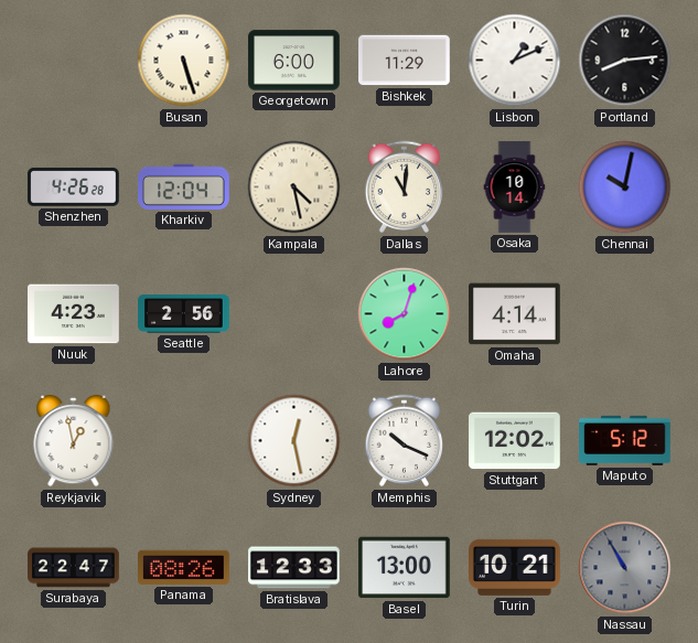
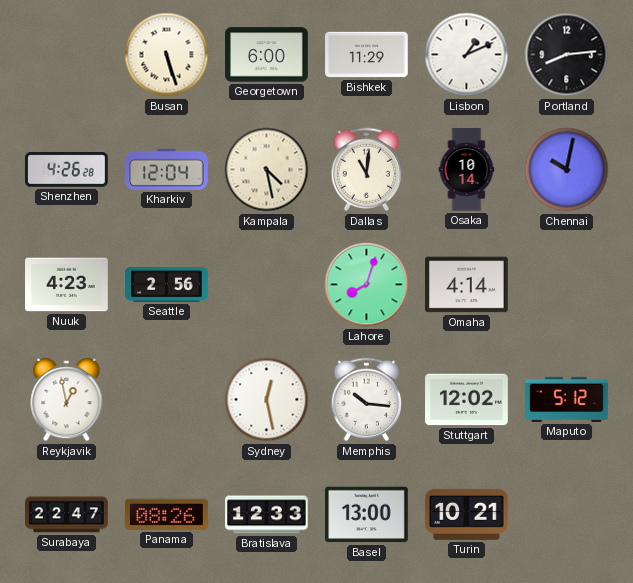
Memphis: 10:19 -> 10:16 (367, 400)
Nassau: 10:55 -> none (625, 568)
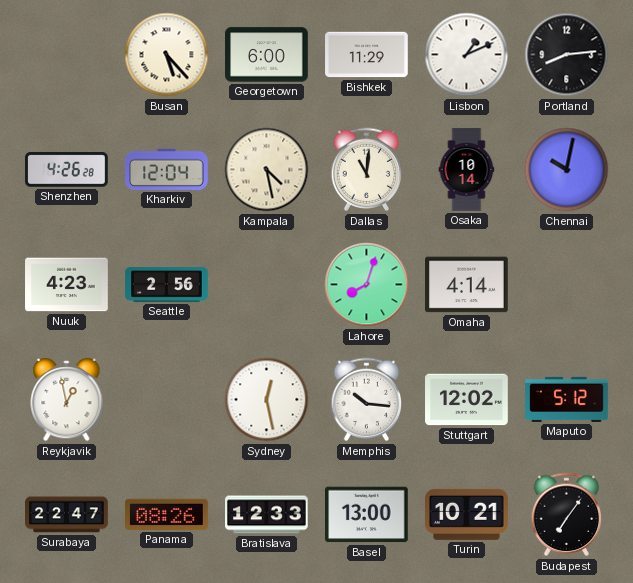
Busan: 5:27 -> 5:23 (167, 55)
Budapest: none -> 7:06 (567, 515)
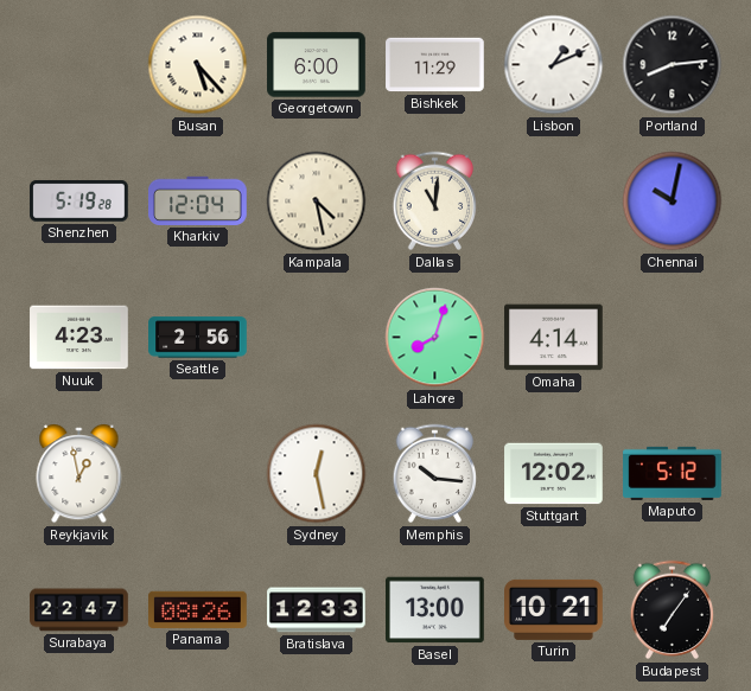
Shenzhen: 4:26 -> 5:19 (79, 201)
Osaka: 10:14 -> none (467, 170)
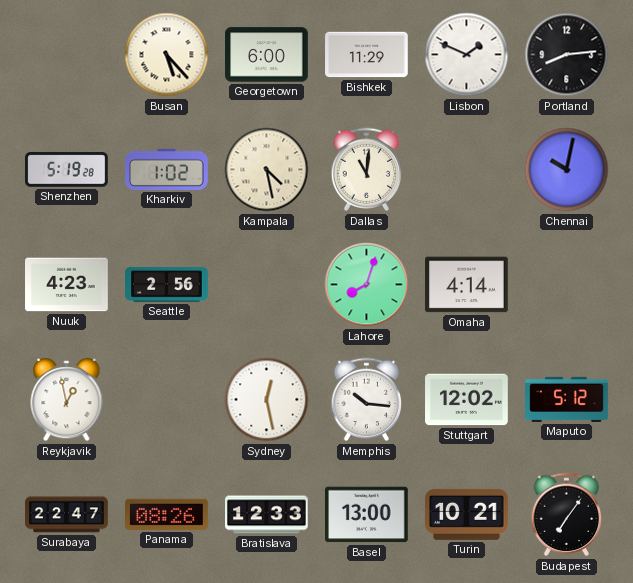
Lisbon: 1:11 -> 1:49 (467, 55)
Kharkiv: 12:04 -> 1:02 (167, 169)
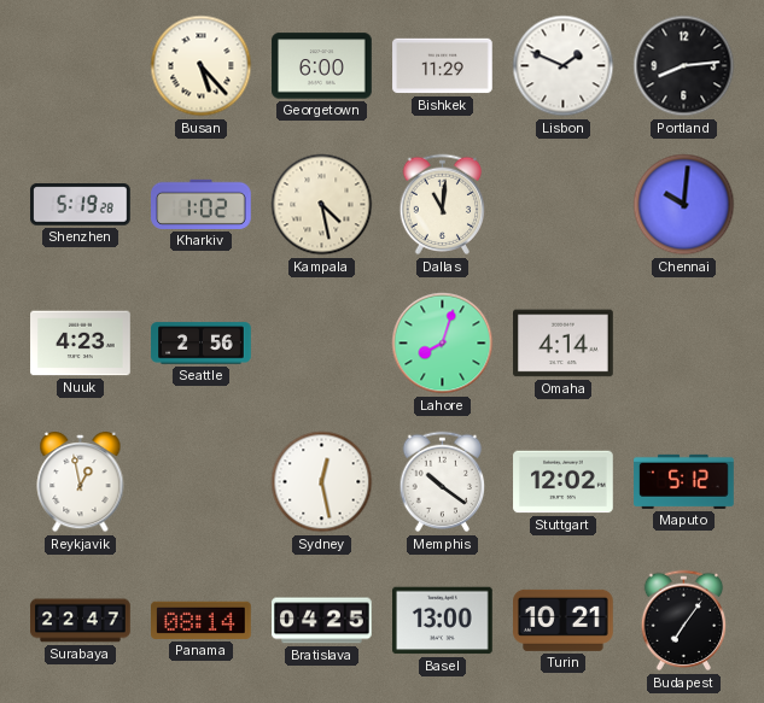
Chennai: 10:02 -> 10:01 (684, 205)
Memphis: 10:16 -> 10:21 (443, 482)
Panama: 08:26 -> 08:14 (202, 620)
Bratislava: 12:33 -> 04:25 (322, 621)
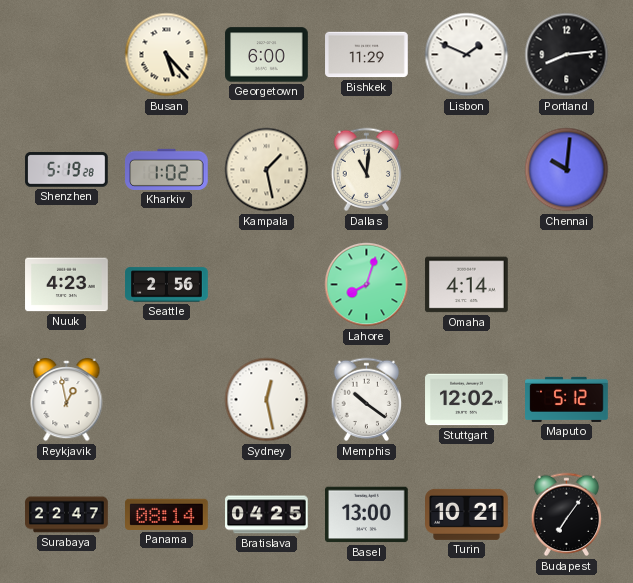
Kampala: 4:28 -> 1:28 (267, 170)
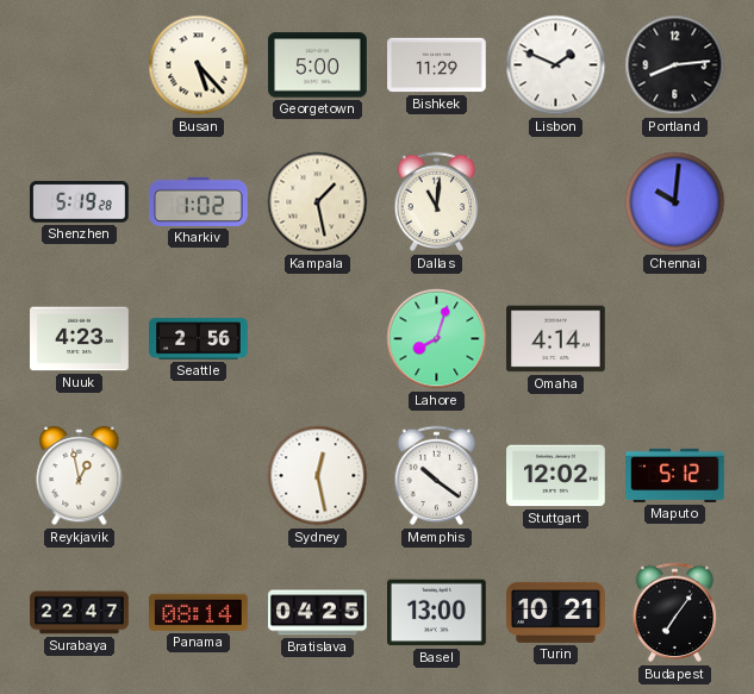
Georgetown: 6:00 -> 5:00 (318, 65)
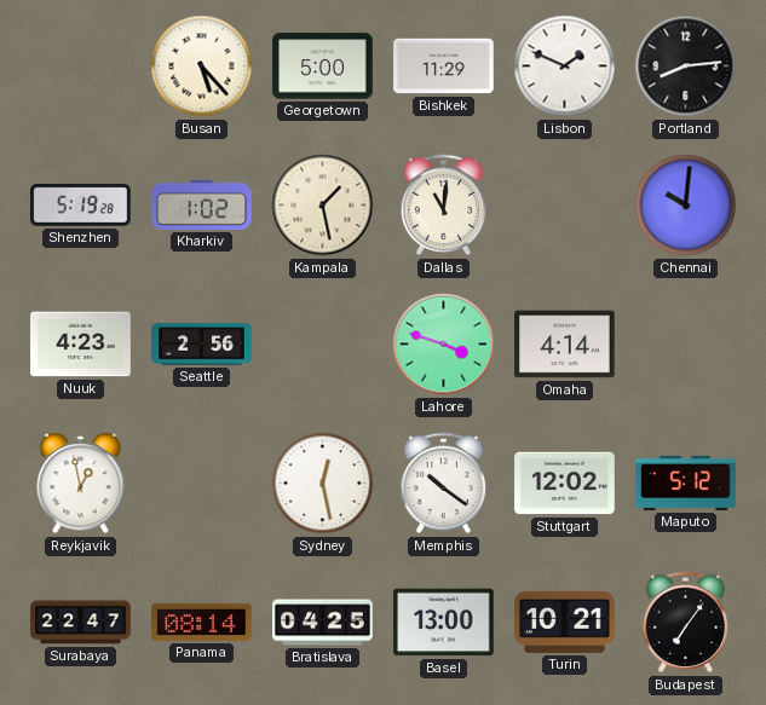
Lahore: 8:03 -> 3:48 (444, 345)
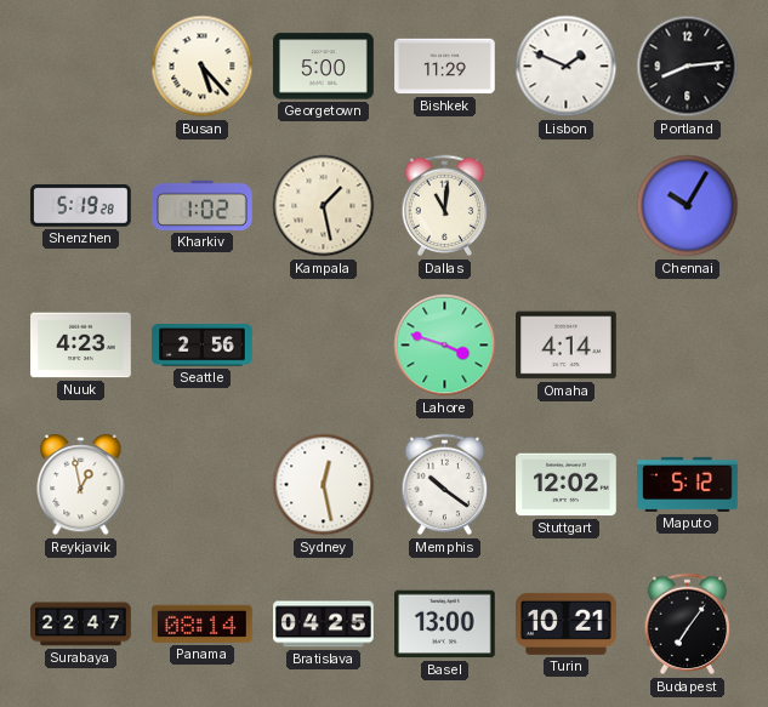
Chennai: 10:01 -> 10:05 (688, 206)
